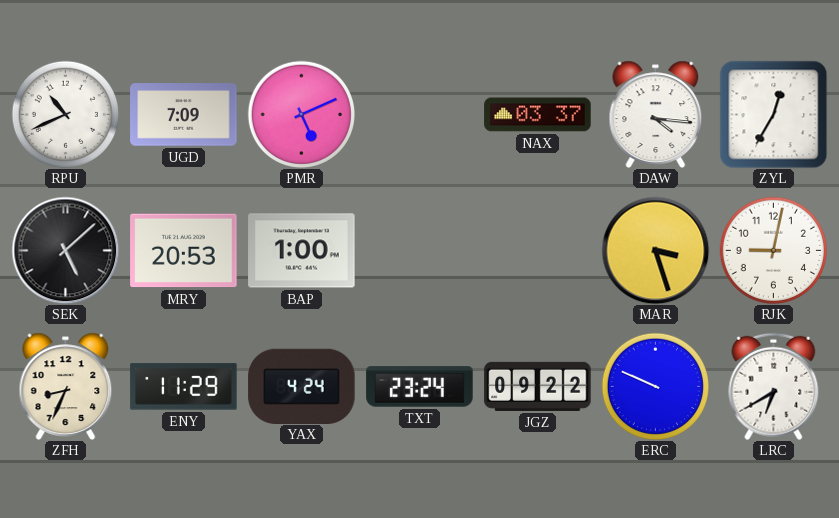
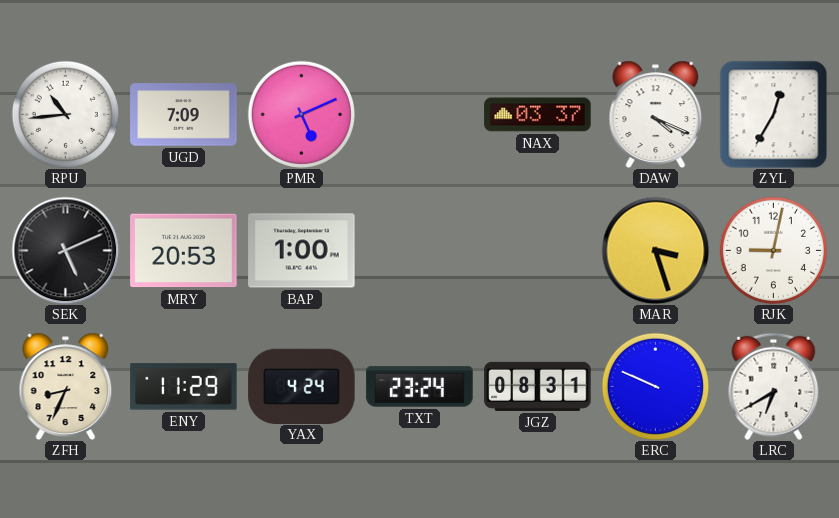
RPU: 10:41 -> 10:44 (65, 114)
DAW: 4:16 -> 4:19 (656, 114)
SEK: 5:08 -> 5:11 (65, 250)
JGZ: 09:22 -> 08:31 (538, 386)
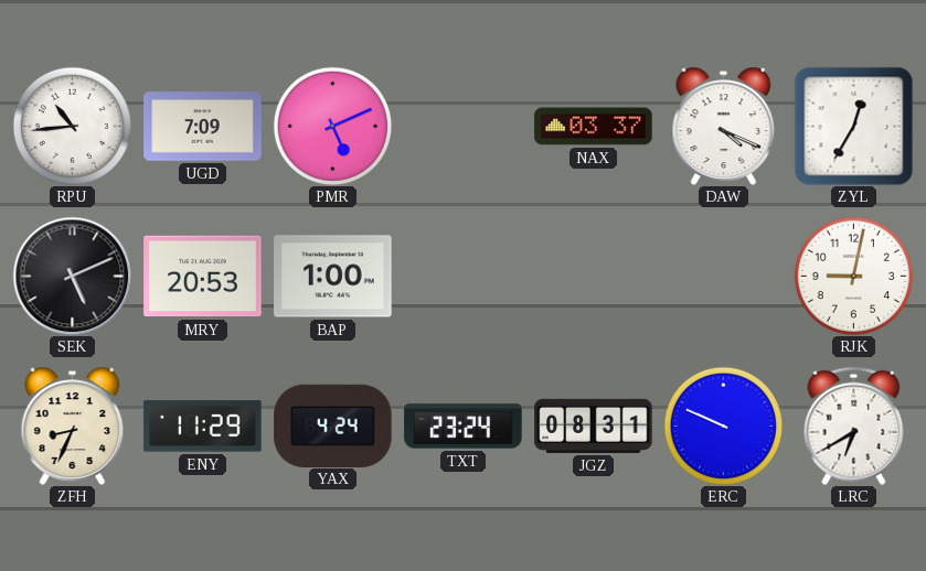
MAR: 3:27 -> none (655, 250)
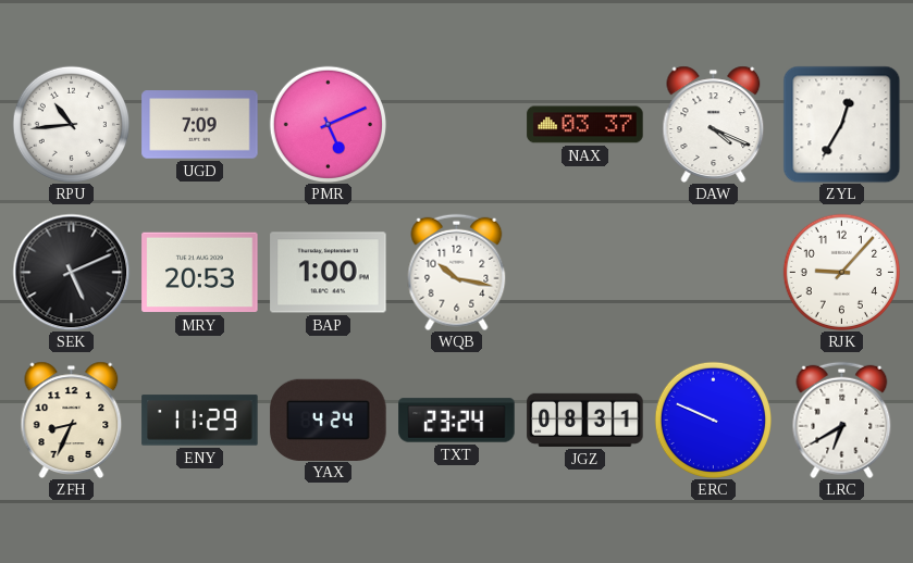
WQB: none -> 10:17 (457, 272)
RJK: 9:02 -> 9:07 (841, 272)
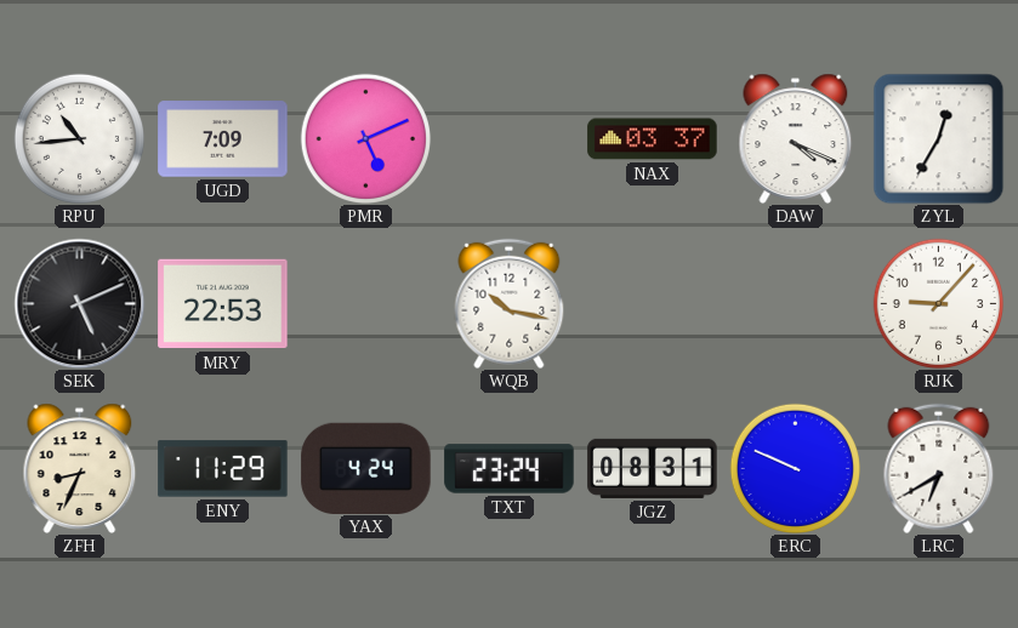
MRY: 20:53 -> 22:53 (223, 304)
BAP: 1:00 -> none (329, 273)
